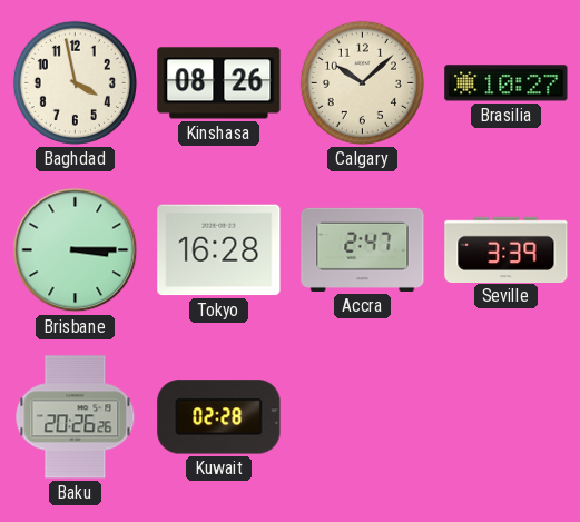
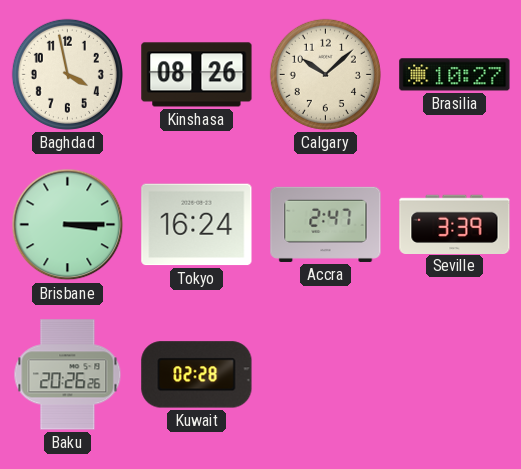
Tokyo: 16:28 -> 16:24 (197, 225)
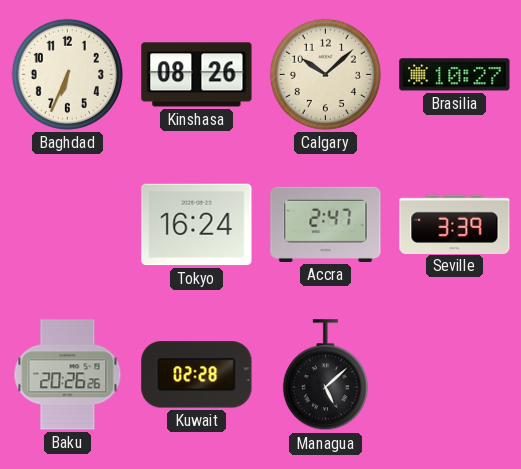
Baghdad: 3:58 -> 6:34 (67, 74)
Brisbane: 3:15 -> none (68, 225)
Managua: none -> 5:08 (325, 375)
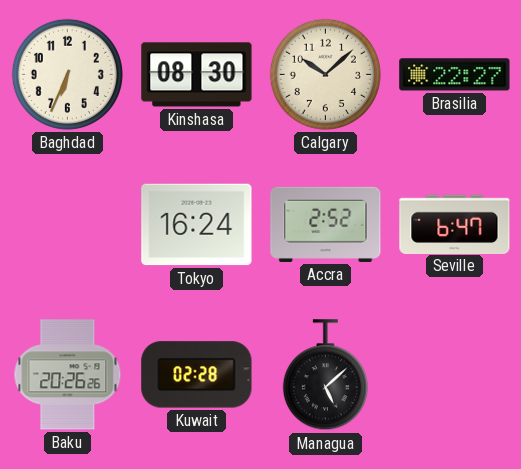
Kinshasa: 08:26 -> 08:30 (197, 75)
Brasilia: 10:27 -> 22:27 (455, 75)
Accra: 2:47 -> 2:52 (326, 224)
Seville: 3:39 -> 6:47 (455, 224)
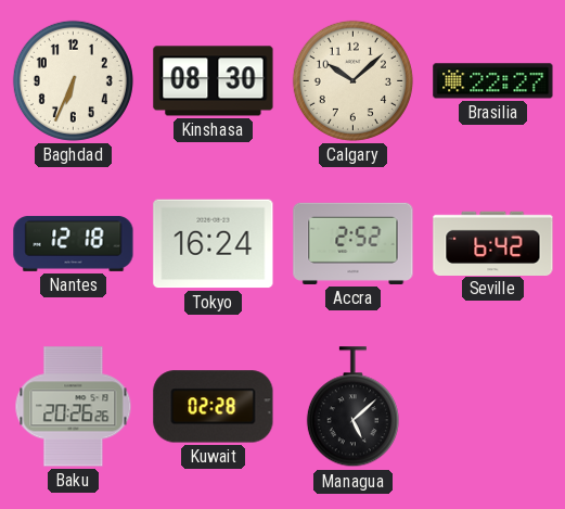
Nantes: none -> 12:18 (74, 243)
Seville: 6:47 -> 6:42 (493, 243)
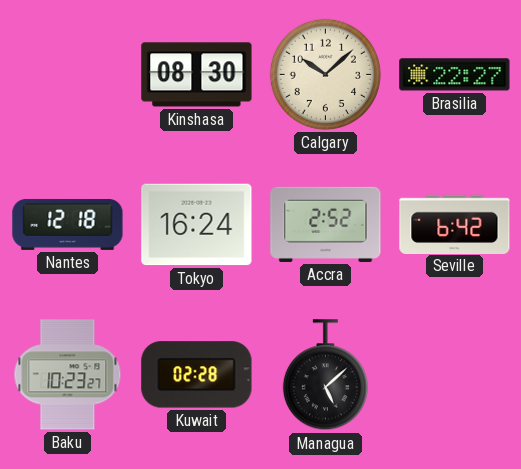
Baghdad: 6:34 -> none (73, 80)
Baku: 20:26 -> 10:23 (68, 375)
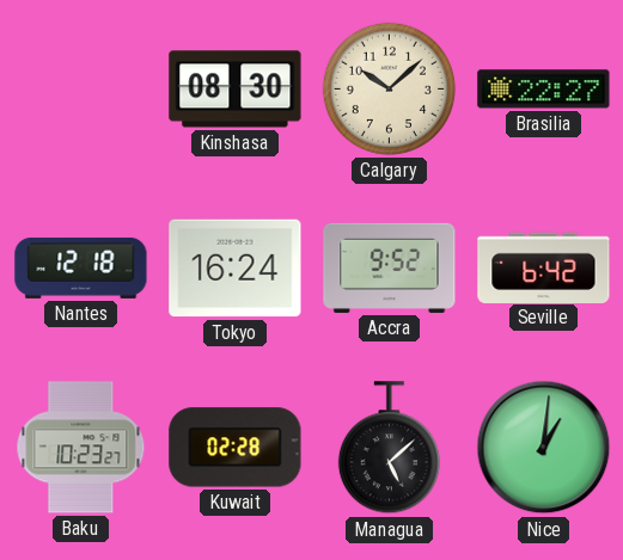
Accra: 2:52 -> 9:52 (390, 267)
Nice: none -> 1:01 (544, 448)
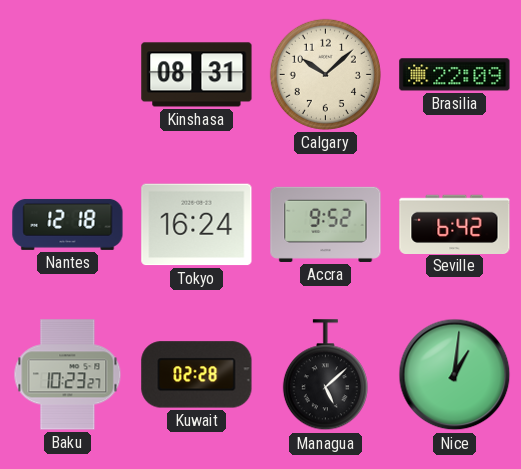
Kinshasa: 08:30 -> 08:31 (197, 75)
Brasilia: 22:27 -> 22:09 (455, 75)
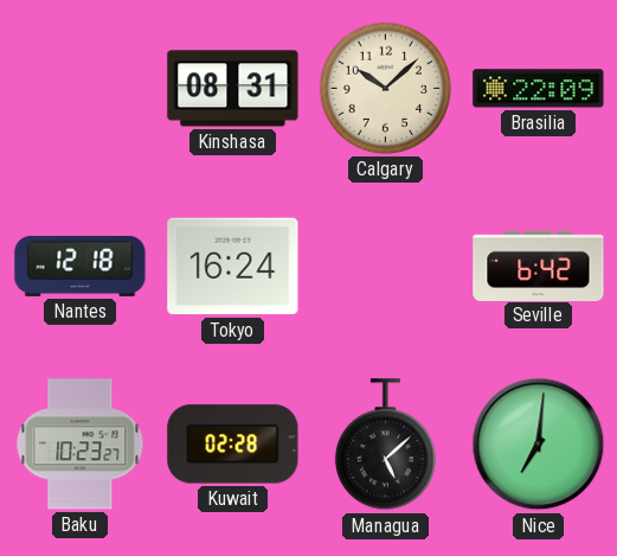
Accra: 9:52 -> none (326, 224)
Nice: 1:01 -> 7:01 (539, 445)
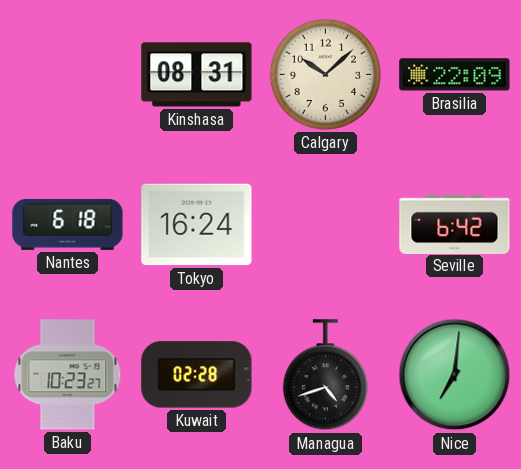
Nantes: 12:18 -> 6:18 (68, 224)
Managua: 5:08 -> 4:42 (325, 375)
